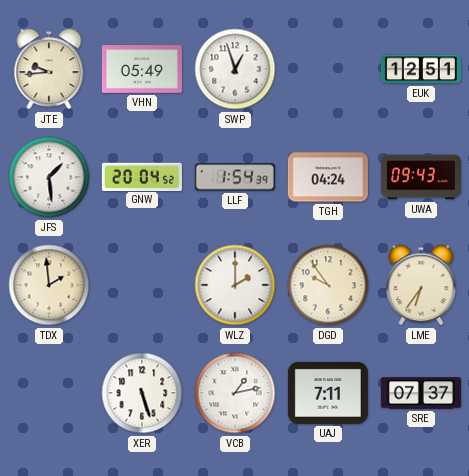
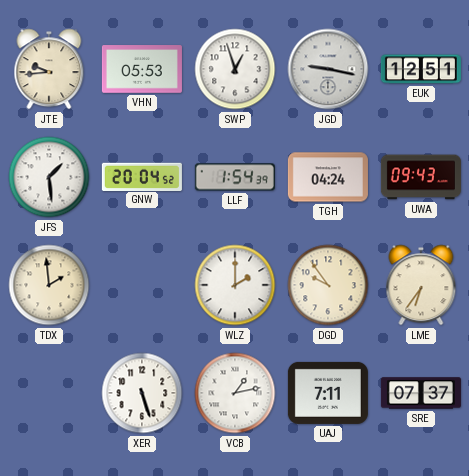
VHN: 05:49 -> 05:53 (142, 69)
JGD: none -> 9:17 (328, 69)
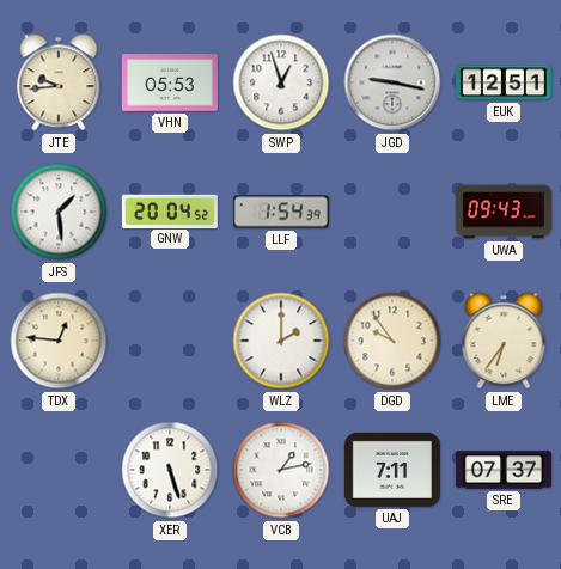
TGH: 04:24 -> none (328, 177)
TDX: 1:59 -> 12:46 (59, 341)
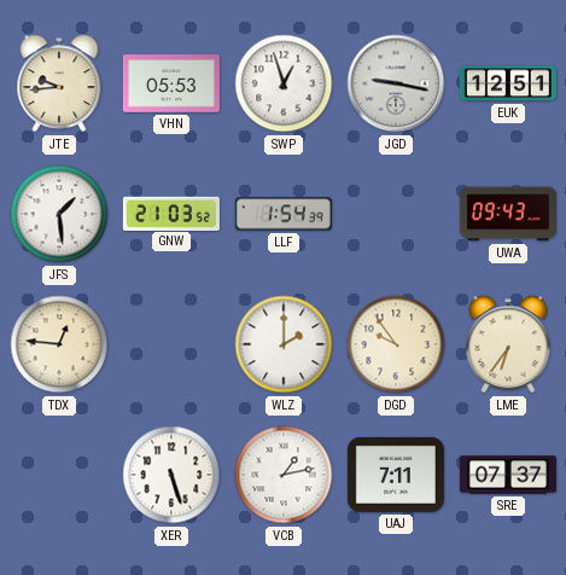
GNW: 20:04 -> 21:03 (171, 213)
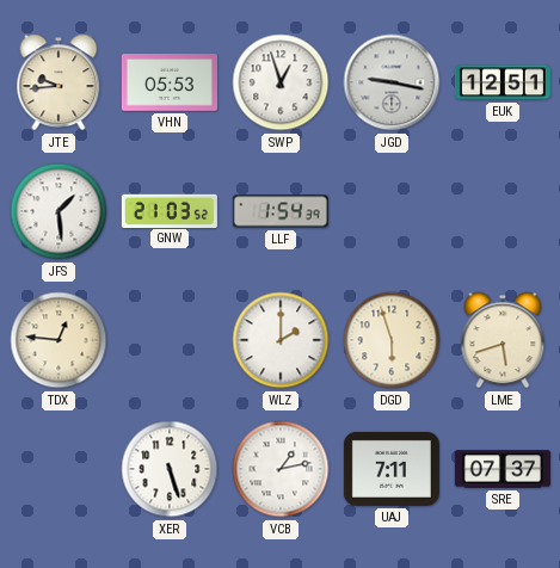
UWA: 09:43 -> none (508, 214)
DGD: 9:54 -> 5:57 (392, 340)
LME: 6:36 -> 5:42 (503, 340)
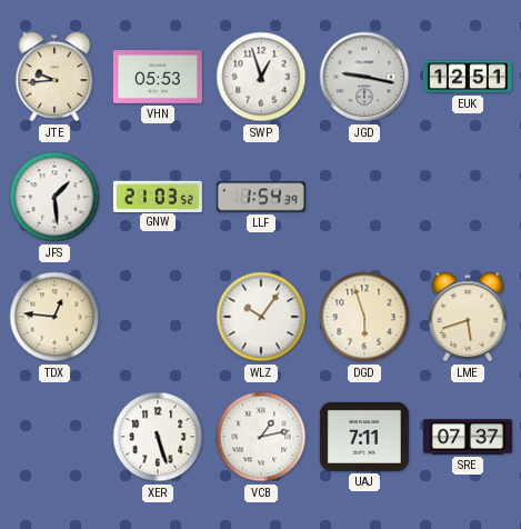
WLZ: 2:00 -> 10:06 (261, 317)
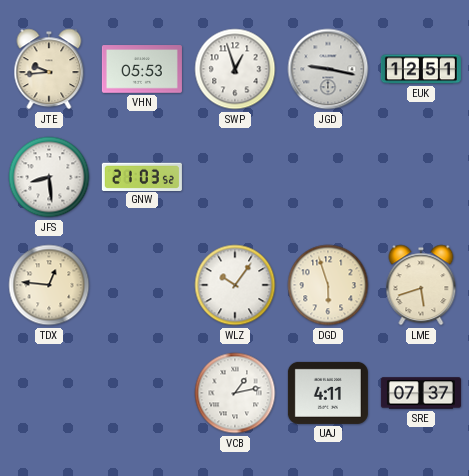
JFS: 1:29 -> 8:29 (49, 177)
LLF: 1:54 -> none (261, 197)
XER: 5:27 -> none (158, 437)
UAJ: 7:11 -> 4:11 (328, 393)
